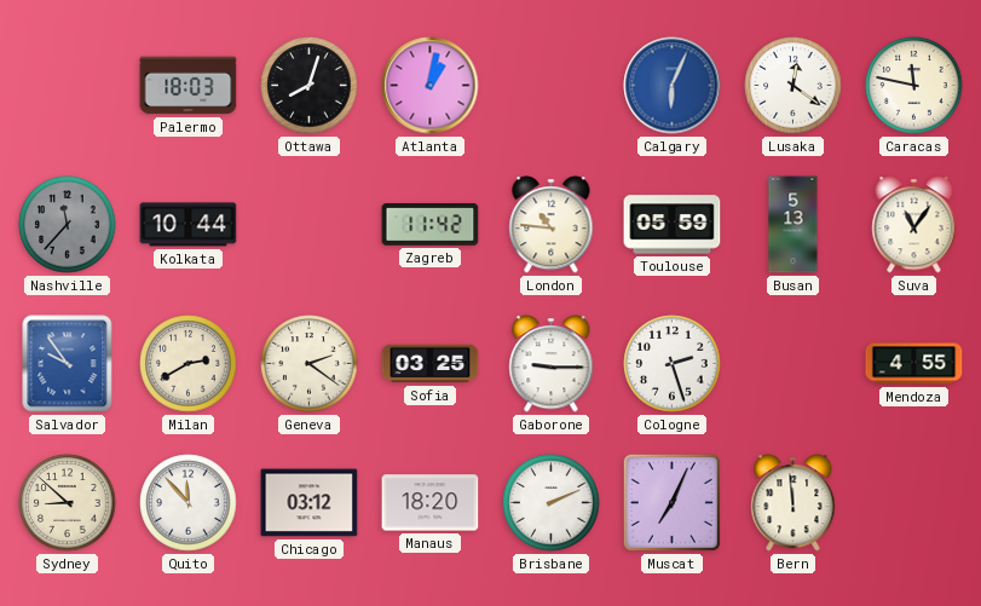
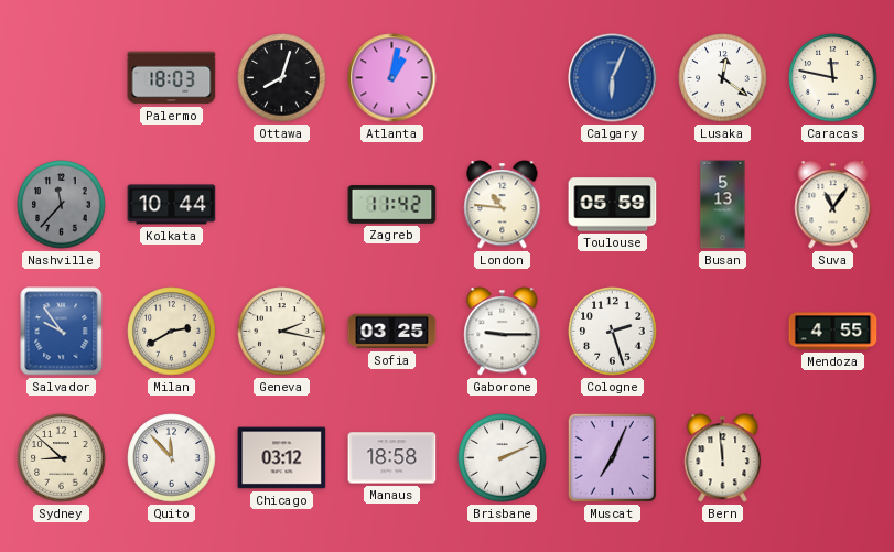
Geneva: 2:21 -> 2:17 (282, 332)
Manaus: 18:20 -> 18:58 (392, 458)
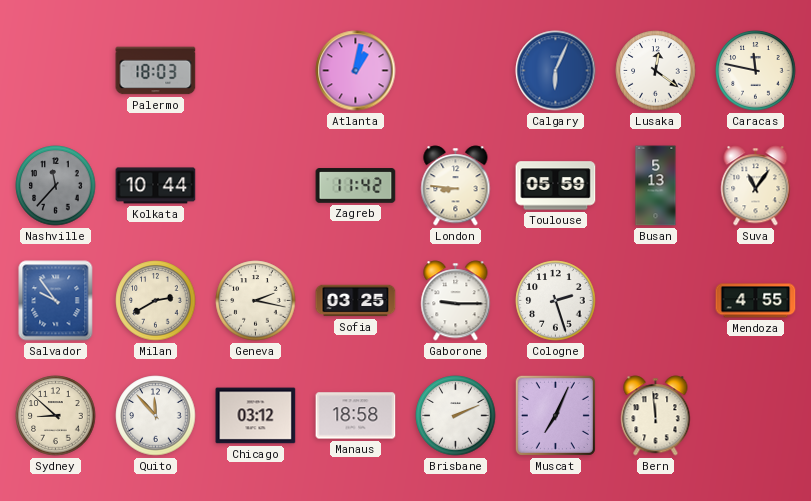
Ottawa: 8:03 -> none (282, 78)
London: 10:46 -> 8:46 (456, 186)
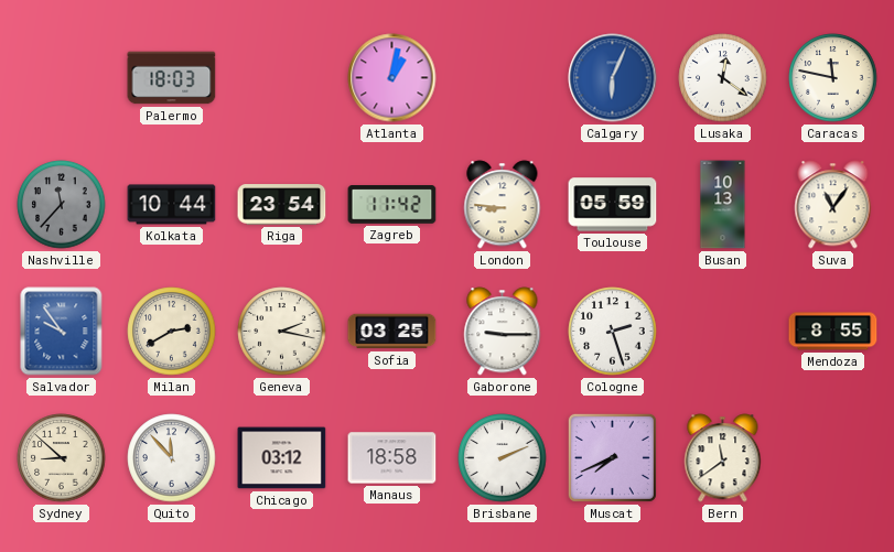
Riga: none -> 23:54 (282, 205)
Busan: 5:13 -> 10:13 (723, 205)
Mendoza: 4:55 -> 8:55 (833, 332)
Muscat: 7:04 -> 7:41 (612, 457)
Bern: 11:59 -> 11:39 (723, 458)
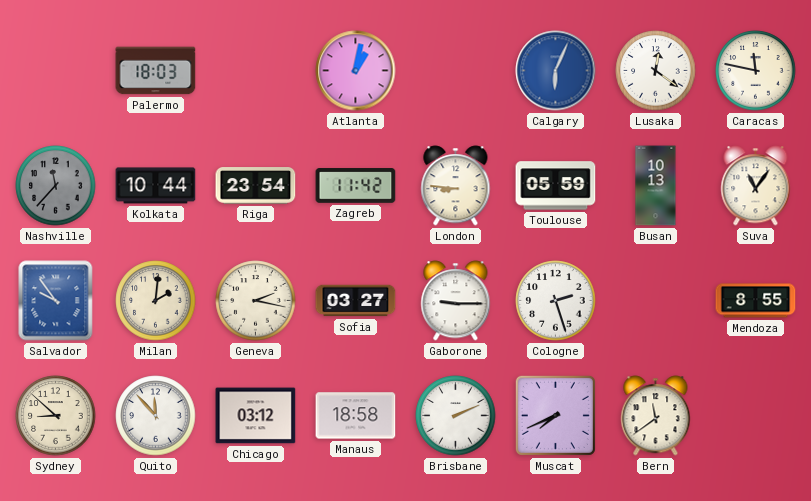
Milan: 2:40 -> 2:01 (156, 301)
Sofia: 03:25 -> 03:27 (356, 301)
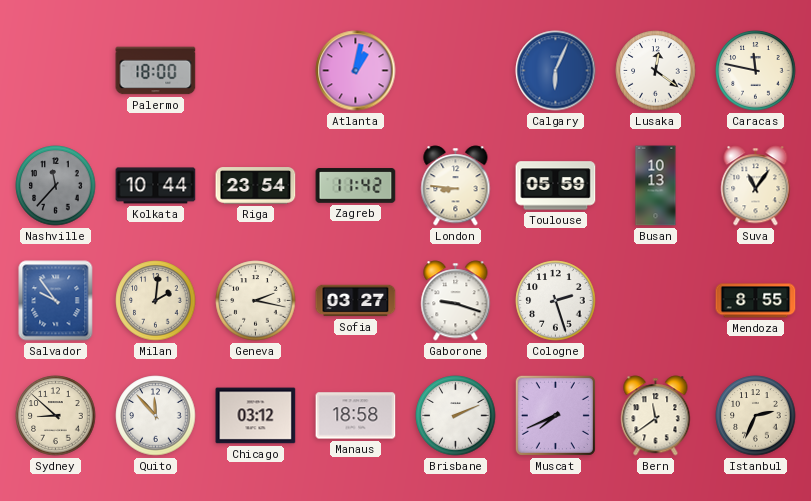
Palermo: 18:03 -> 18:00 (156, 71)
Gaborone: 9:15 -> 9:18 (456, 301)
Istanbul: none -> 2:34 (756, 416)
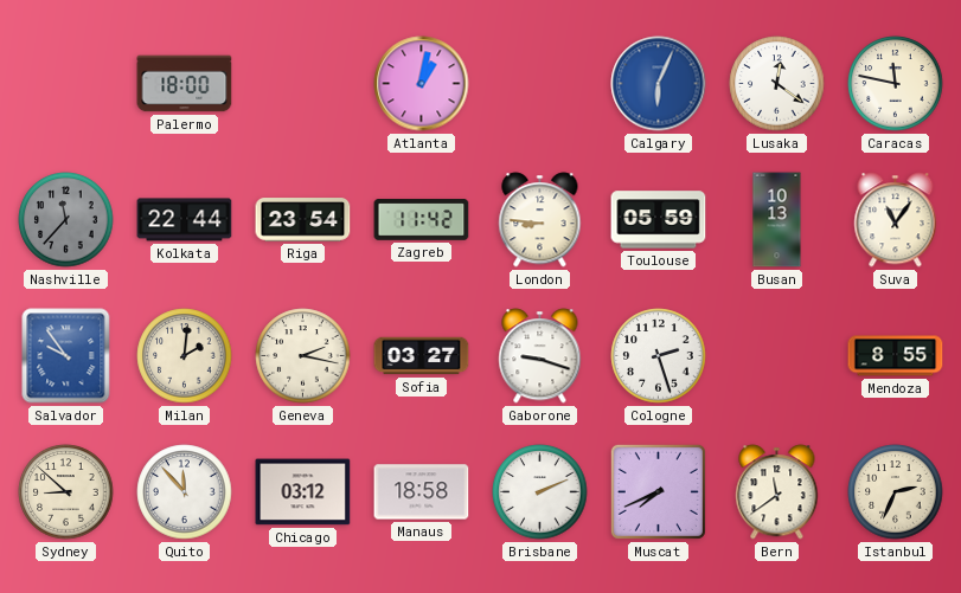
Kolkata: 10:44 -> 22:44 (185, 220)
